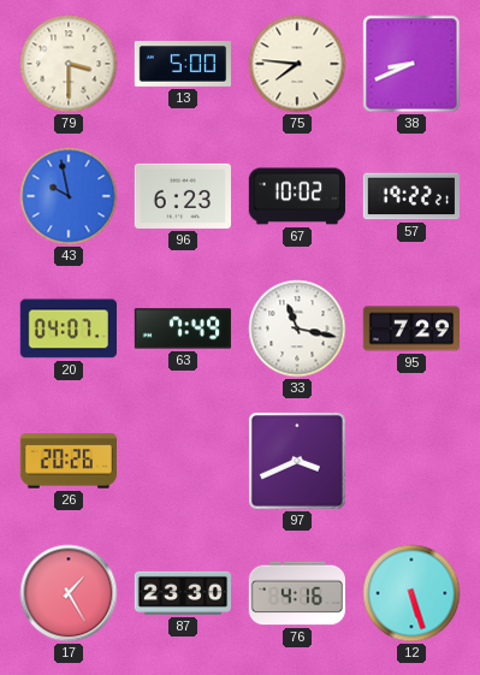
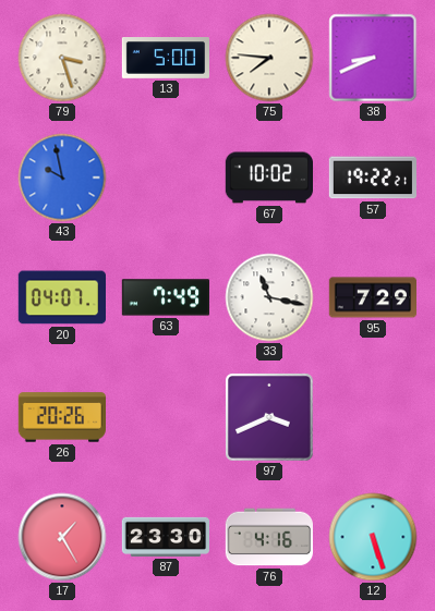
79: 3:30 -> 3:27 (62, 58)
96: 6:23 -> none (182, 196)
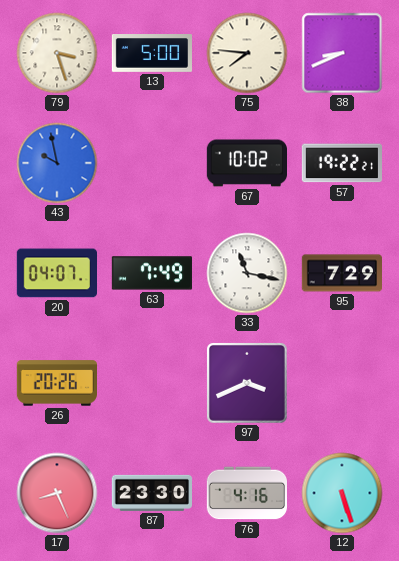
17: 1:25 -> 8:26 (57, 493)
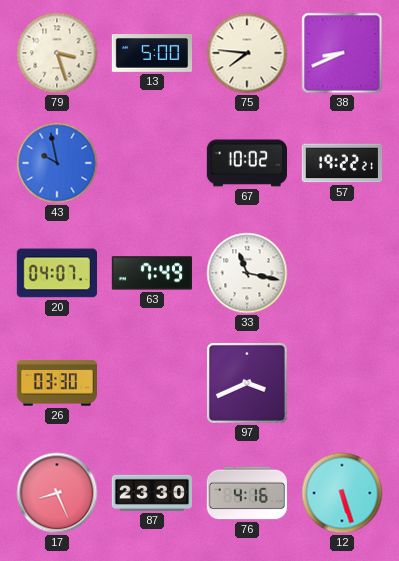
95: 7:29 -> none (341, 273)
26: 20:26 -> 03:30 (56, 383)
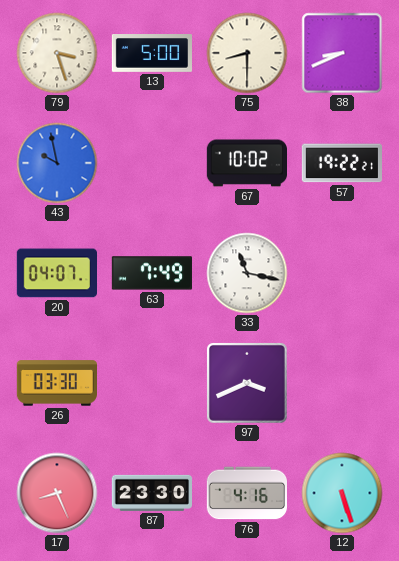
75: 7:46 -> 8:30 (247, 53)
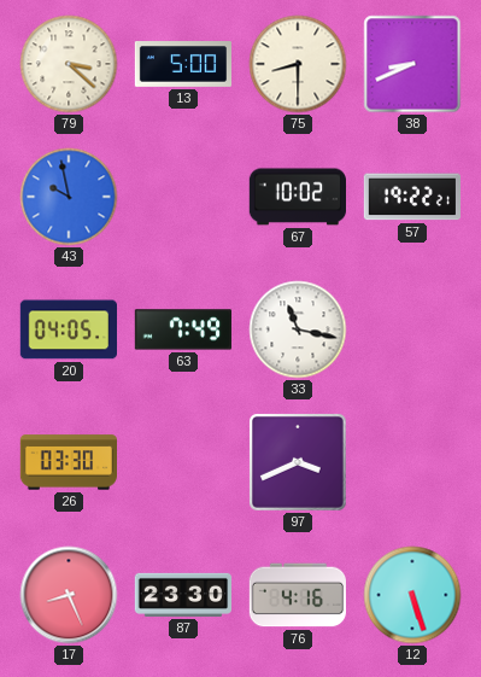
79: 3:27 -> 3:22 (69, 64)
20: 04:07 -> 04:05 (68, 329)
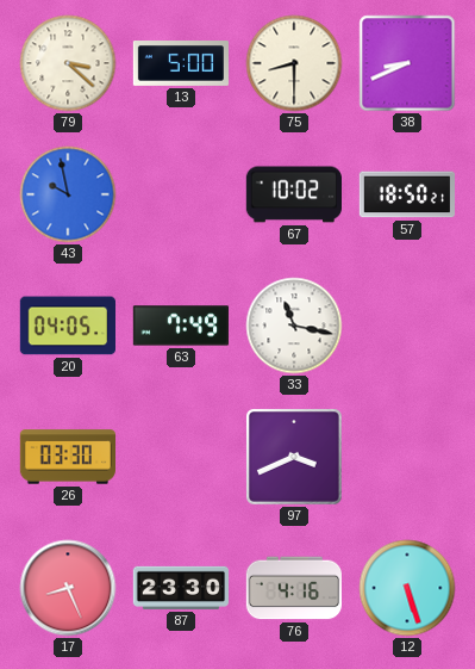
57: 19:22 -> 18:50 (406, 194)
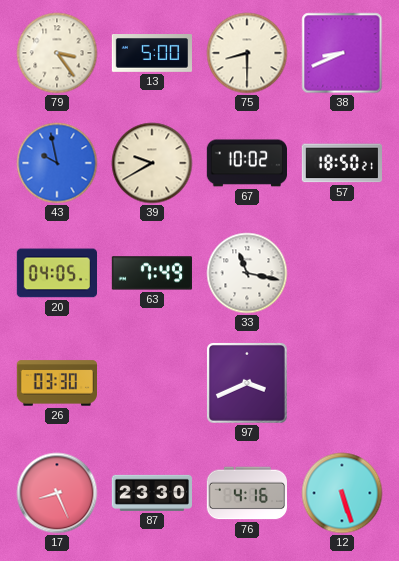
79: 3:22 -> 3:24 (57, 53)
39: none -> 9:40 (152, 163)
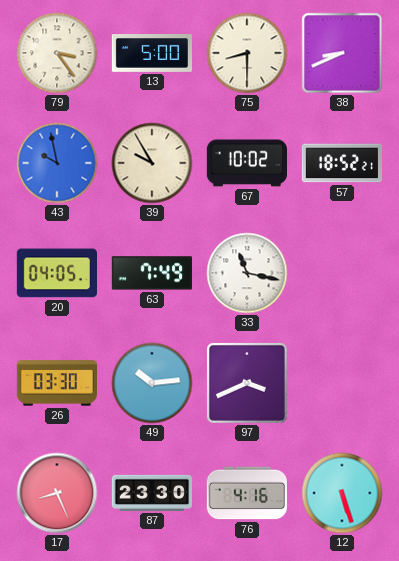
39: 9:40 -> 9:55 (152, 163)
57: 18:50 -> 18:52 (341, 163)
49: none -> 10:14 (152, 383)
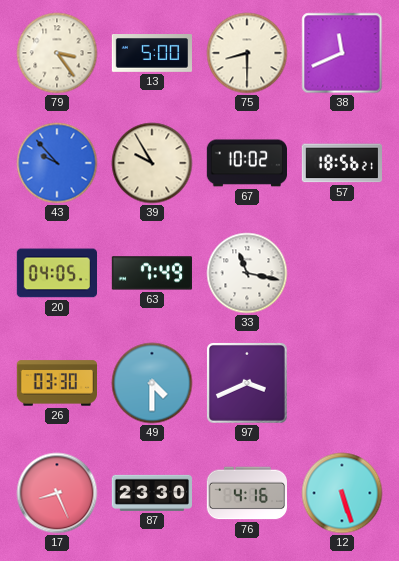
38: 8:41 -> 11:41 (342, 53)
43: 9:58 -> 9:53 (57, 163)
57: 18:52 -> 18:56 (341, 163)
49: 10:14 -> 4:30 (152, 383)
